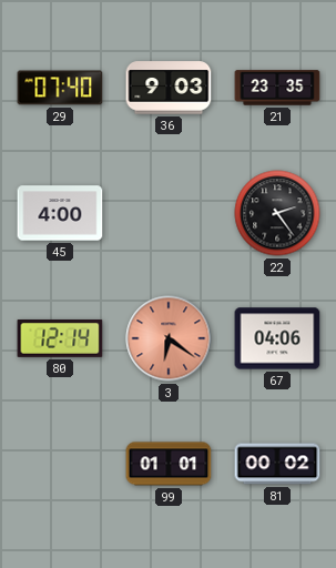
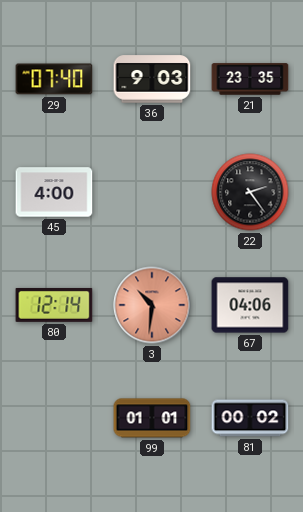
3: 6:21 -> 10:31 (152, 305)
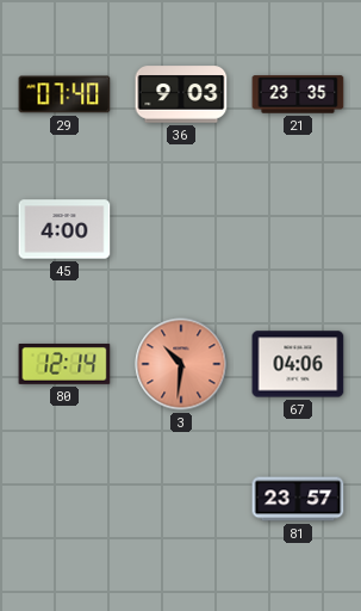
22: 2:24 -> none (250, 192)
99: 01:01 -> none (152, 418)
81: 00:02 -> 23:57 (298, 499)
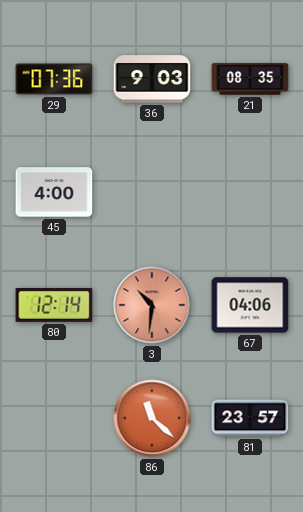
29: 07:40 -> 07:36 (54, 79)
21: 23:35 -> 08:35 (250, 79)
86: none -> 11:22 (152, 418)
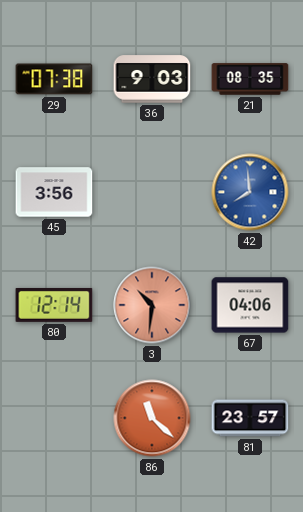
29: 07:36 -> 07:38 (54, 79)
45: 4:00 -> 3:56 (54, 192)
42: none -> 7:59 (250, 192)
